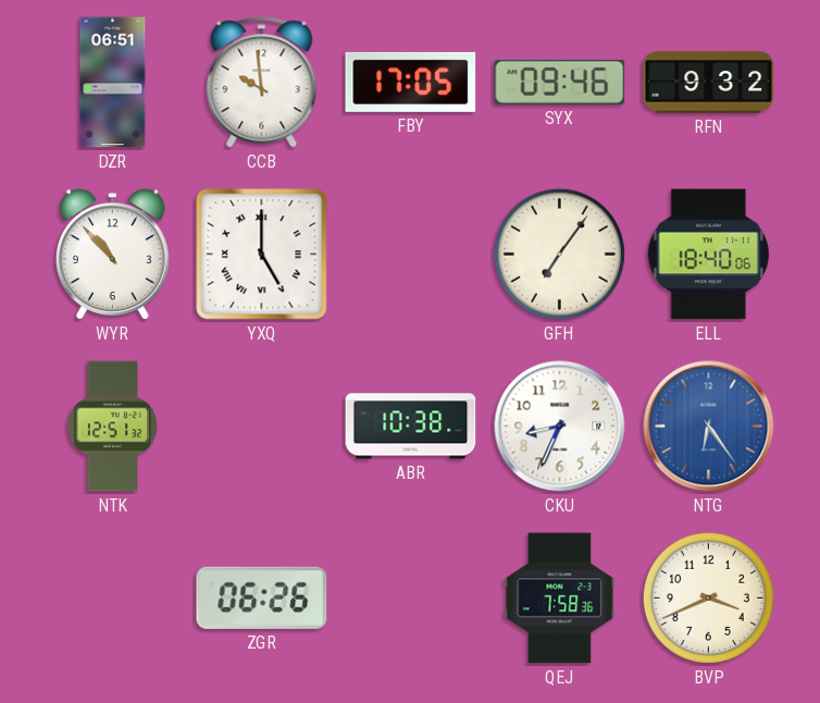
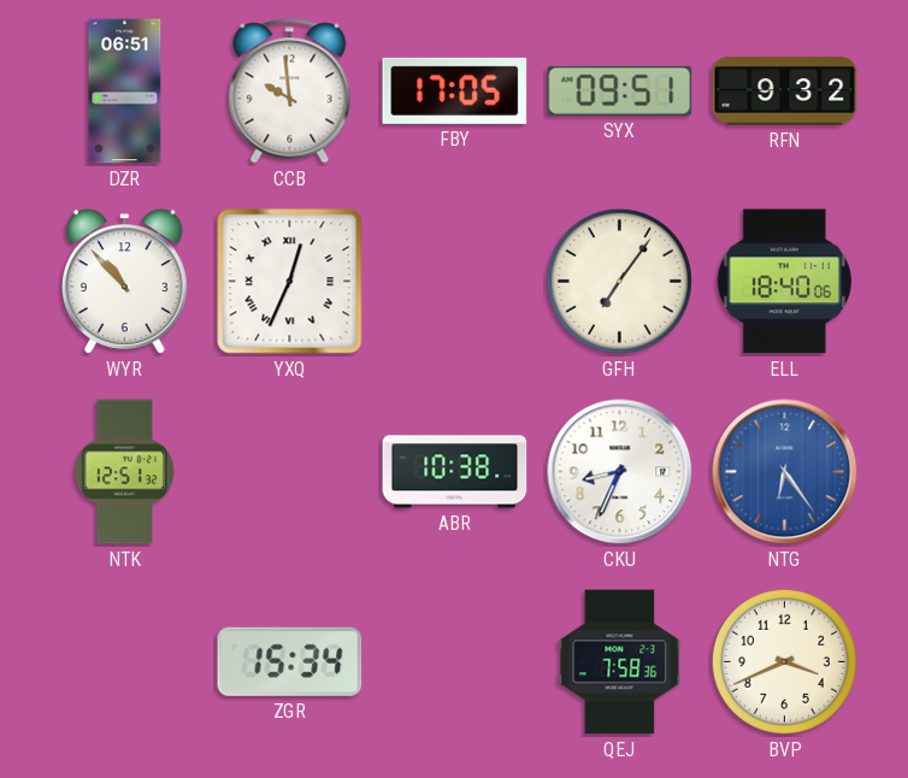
SYX: 09:46 -> 09:51 (620, 90)
YXQ: 5:00 -> 12:34 (290, 282)
ZGR: 06:26 -> 15:34 (290, 661)
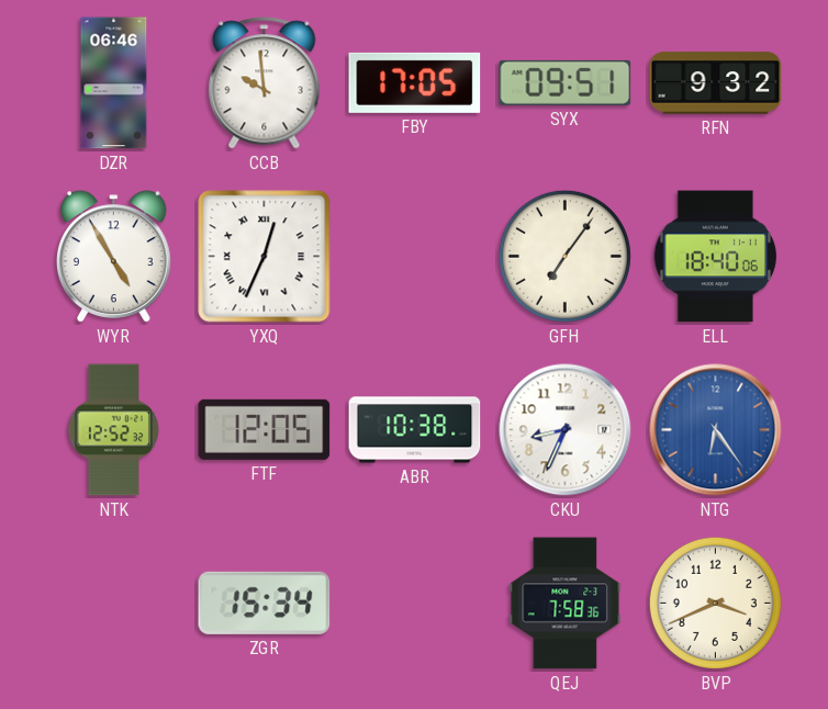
DZR: 06:51 -> 06:46 (114, 83)
WYR: 10:53 -> 4:55 (113, 257)
NTK: 12:51 -> 12:52 (113, 430)
FTF: none -> 12:05 (265, 429)
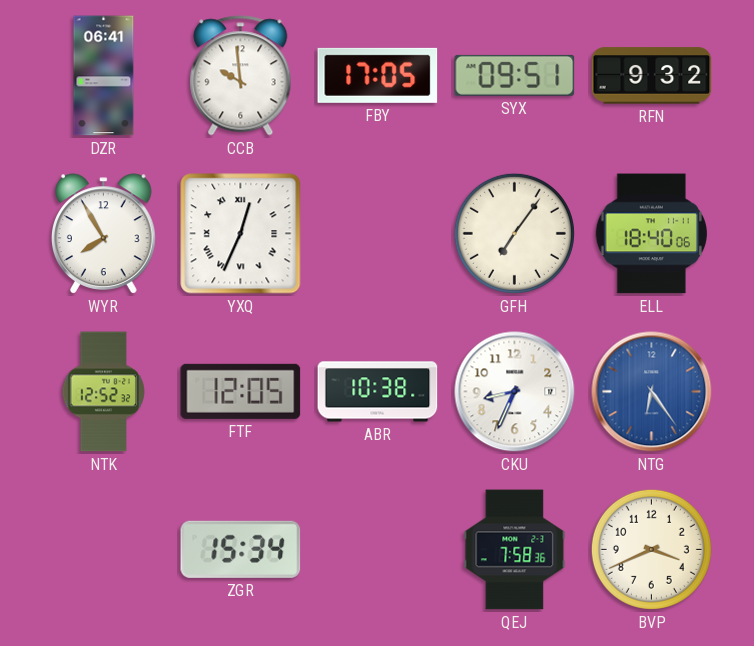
DZR: 06:46 -> 06:41 (104, 76)
WYR: 4:55 -> 7:55 (103, 234)
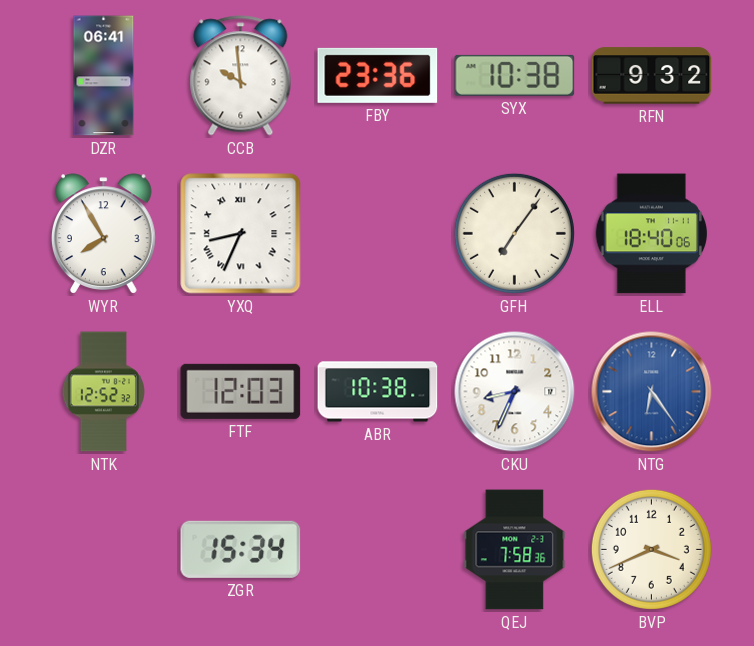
FBY: 17:05 -> 23:36 (378, 75)
SYX: 09:51 -> 10:38 (515, 75)
YXQ: 12:34 -> 8:34 (241, 234)
FTF: 12:05 -> 12:03 (241, 391)
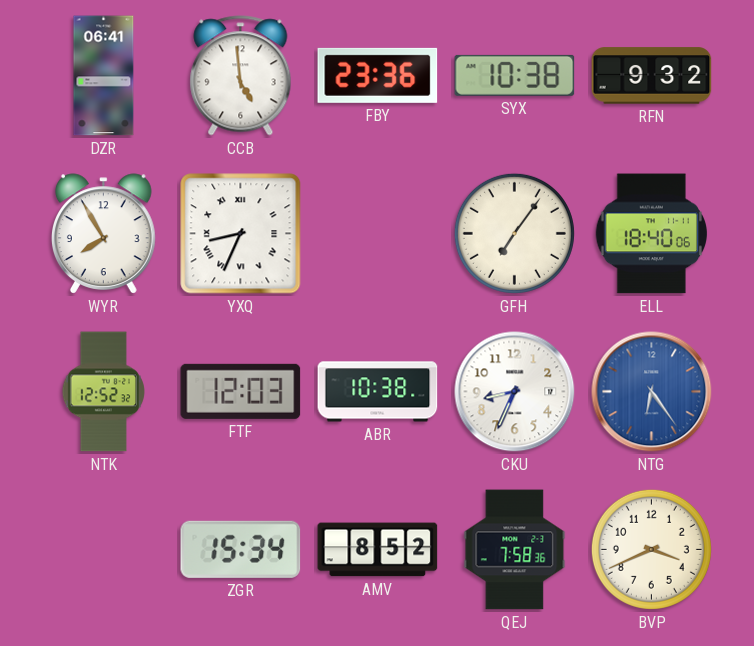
CCB: 9:59 -> 4:59 (241, 76)
AMV: none -> 8:52 (378, 550)
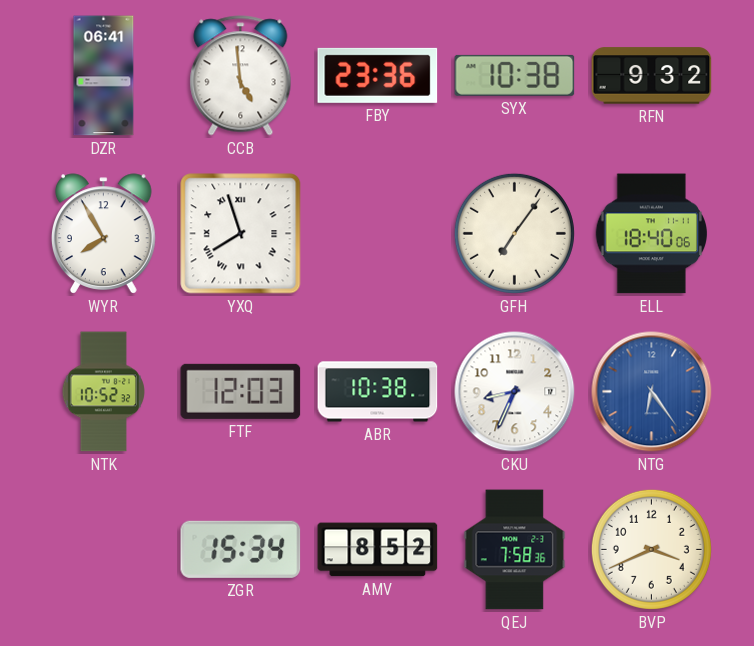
YXQ: 8:34 -> 7:57 (241, 234)
NTK: 12:52 -> 10:52 (103, 392)
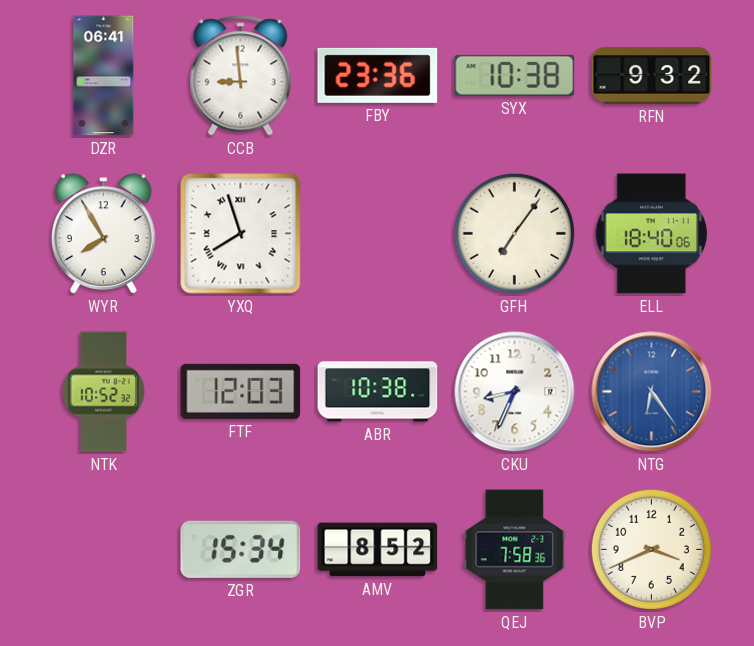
CCB: 4:59 -> 8:59 (241, 76)
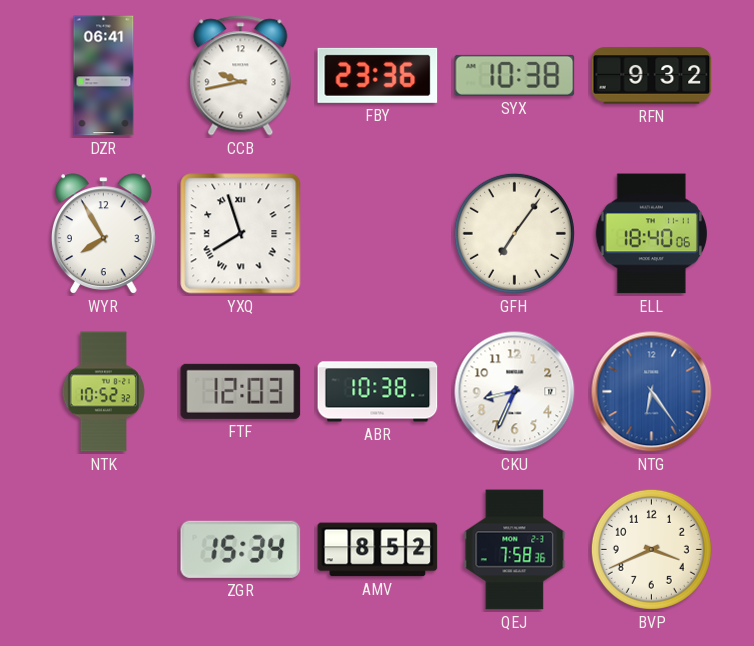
CCB: 8:59 -> 9:43 (241, 76)
